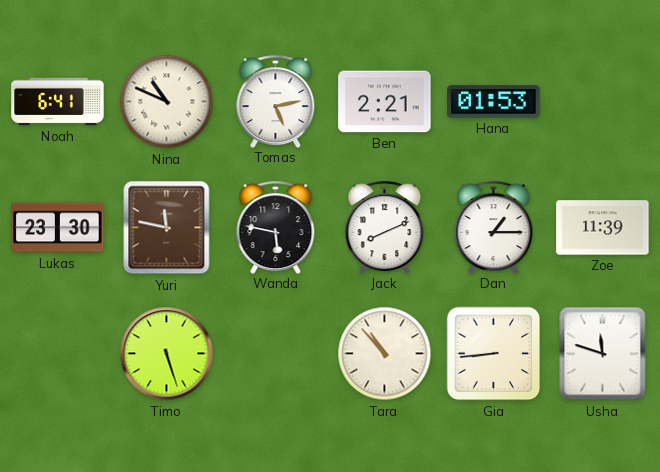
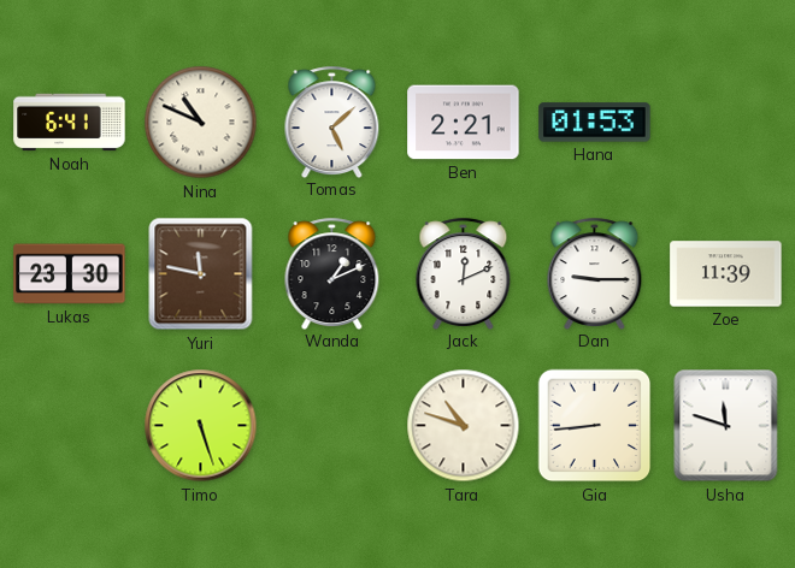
Tomas: 5:13 -> 5:08 (332, 122)
Wanda: 5:47 -> 1:11 (332, 273)
Jack: 8:11 -> 12:11 (464, 273)
Dan: 1:15 -> 9:15 (595, 273)
Tara: 10:53 -> 10:48 (464, 426)
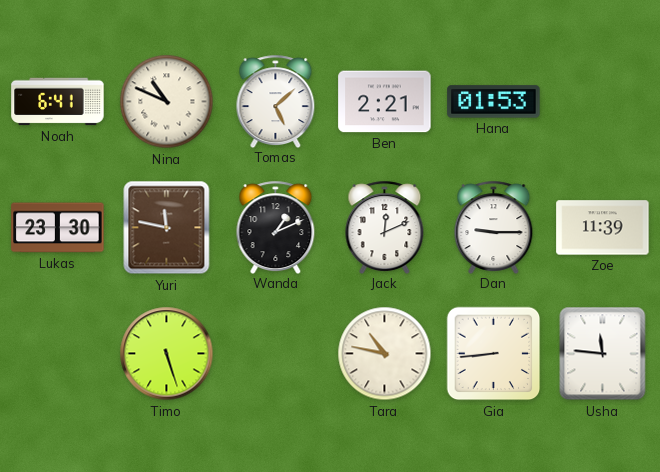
Tara: 10:48 -> 10:47 (385, 354)
Usha: 11:48 -> 11:46 (603, 354)
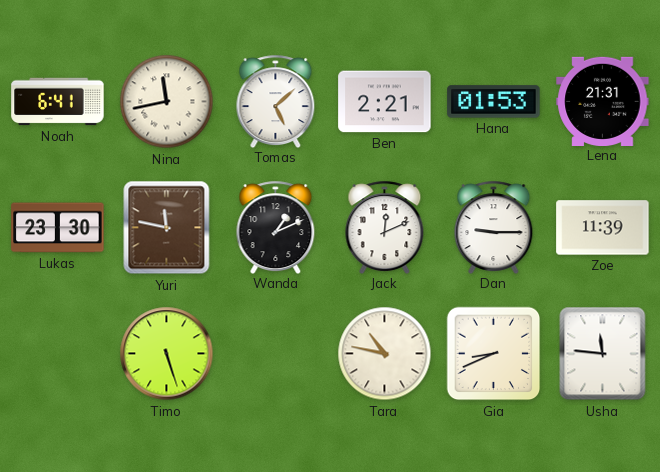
Nina: 10:49 -> 11:43 (167, 102)
Lena: none -> 21:31 (603, 101)
Gia: 8:44 -> 8:41 (494, 354)
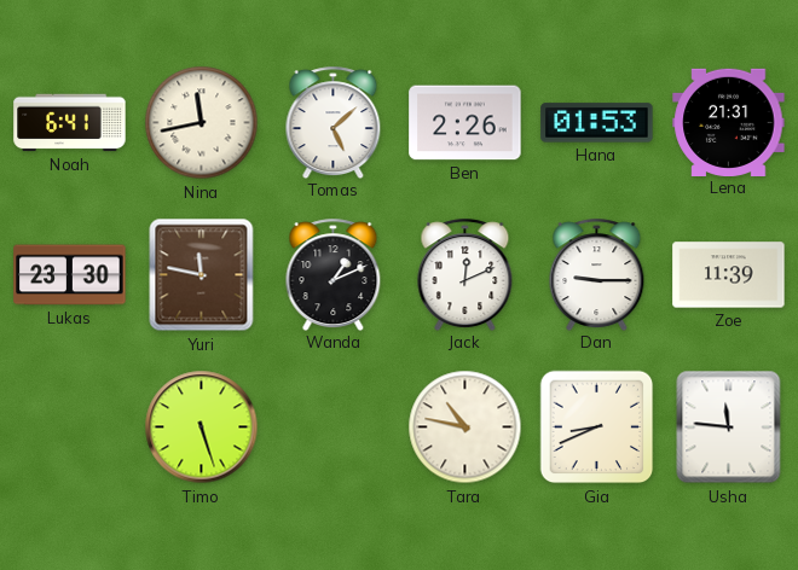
Ben: 2:21 -> 2:26 (465, 123)
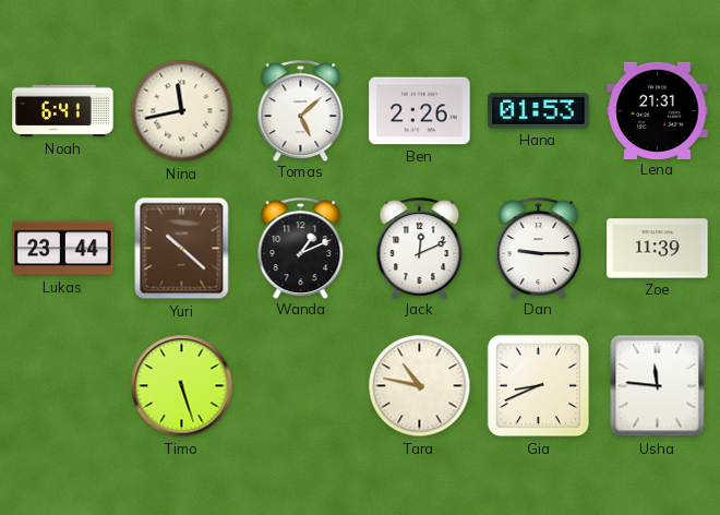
Lukas: 23:30 -> 23:44 (63, 249)
Yuri: 11:47 -> 10:22 (182, 249)
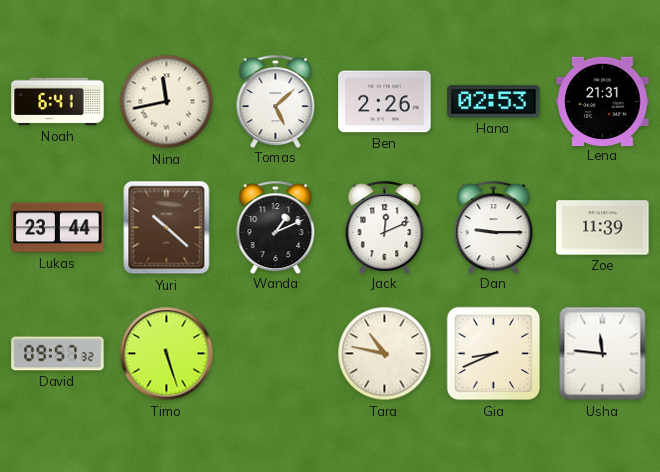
Hana: 01:53 -> 02:53 (494, 102)
David: none -> 09:57 (58, 354)
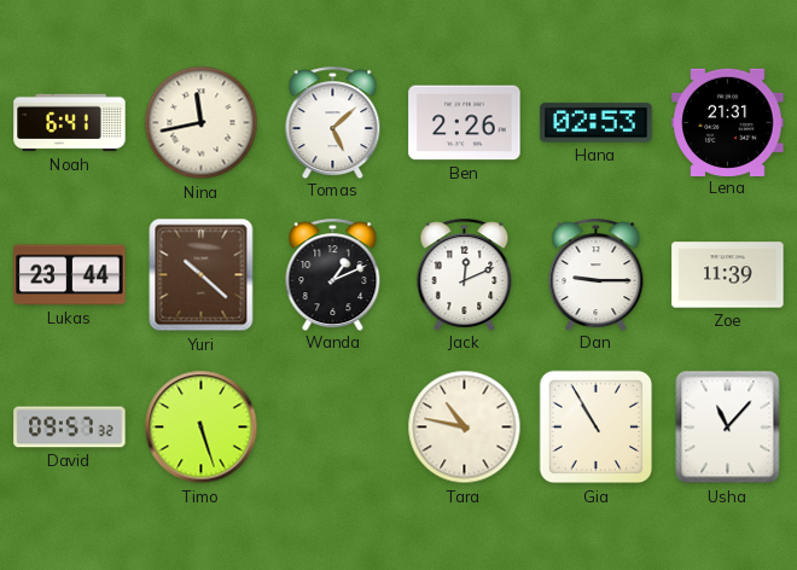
Gia: 8:41 -> 10:55 (597, 427)
Usha: 11:46 -> 11:07 (728, 427)
